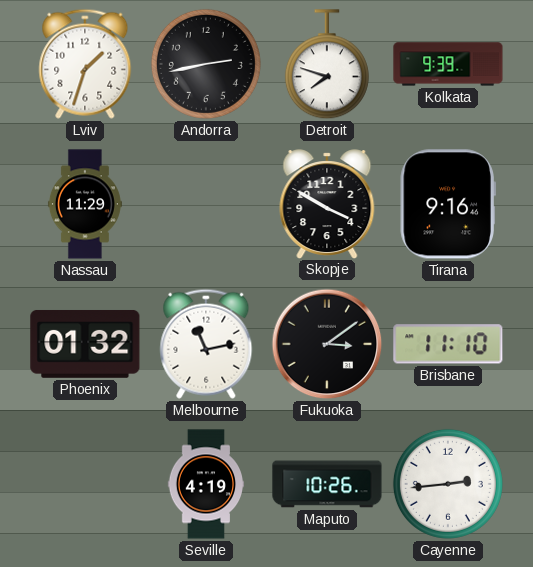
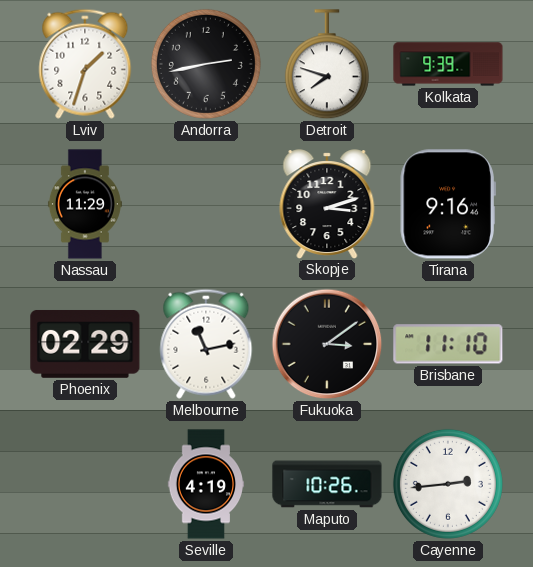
Skopje: 3:50 -> 3:12 (327, 204)
Phoenix: 01:32 -> 02:29 (85, 344)
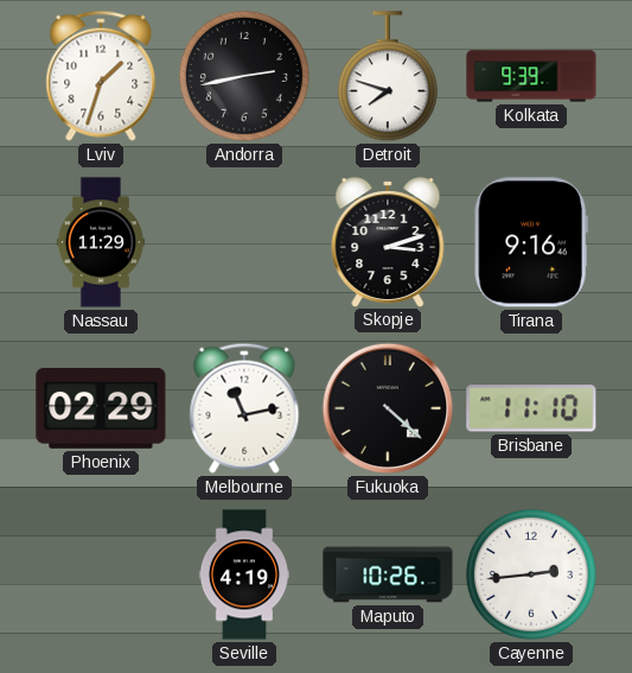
Fukuoka: 3:09 -> 4:22 (388, 408)
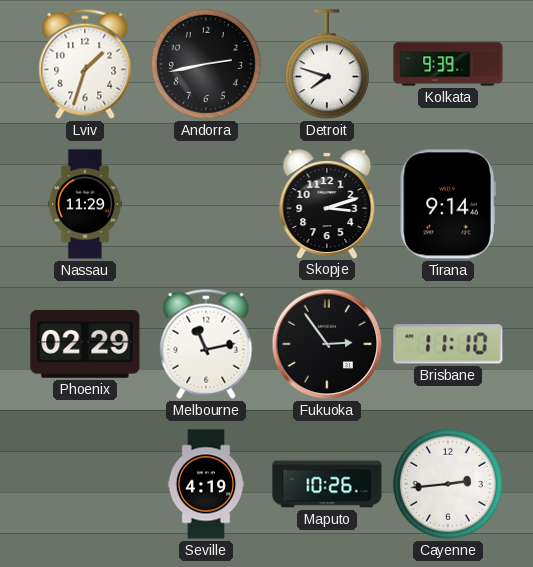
Tirana: 9:16 -> 9:14 (448, 204)
Fukuoka: 4:22 -> 2:54 (327, 344)
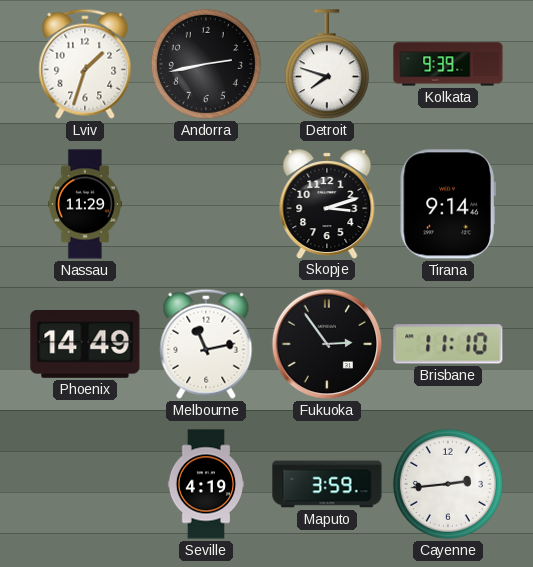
Phoenix: 02:29 -> 14:49 (85, 344)
Maputo: 10:26 -> 3:59 (327, 484)
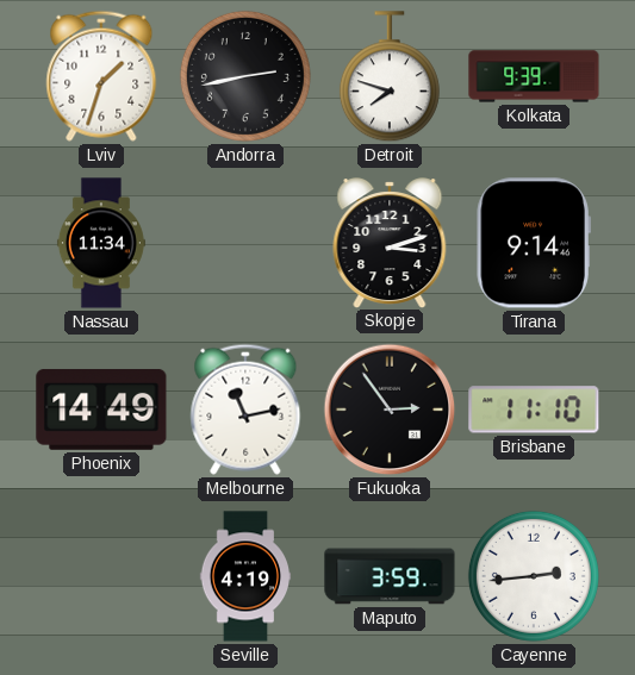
Nassau: 11:29 -> 11:34 (101, 243)
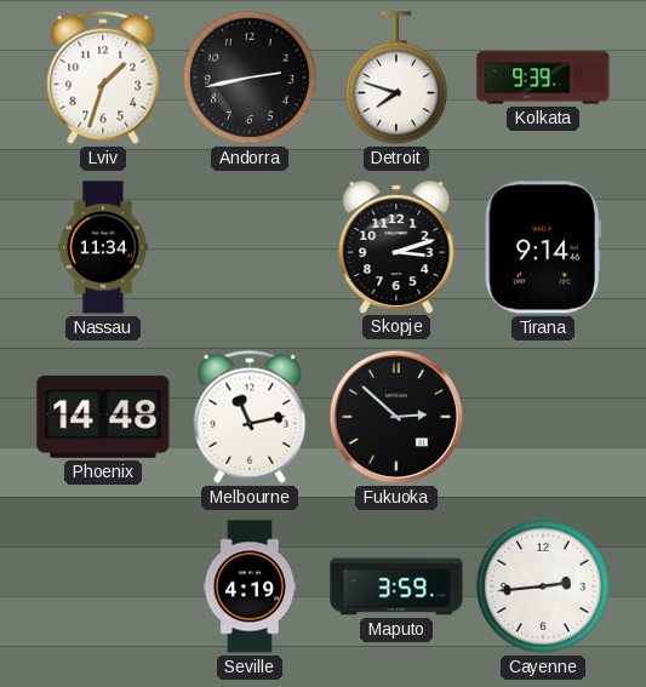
Phoenix: 14:49 -> 14:48 (103, 417)
Fukuoka: 2:54 -> 2:52 (396, 417)
Brisbane: 11:10 -> none (534, 410)
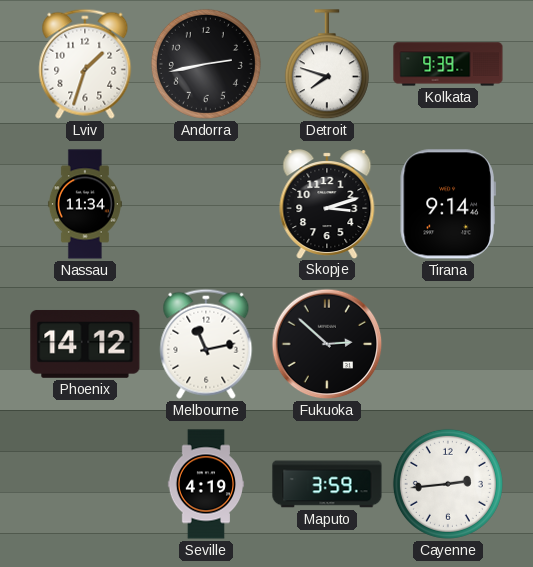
Phoenix: 14:48 -> 14:12 (85, 344)
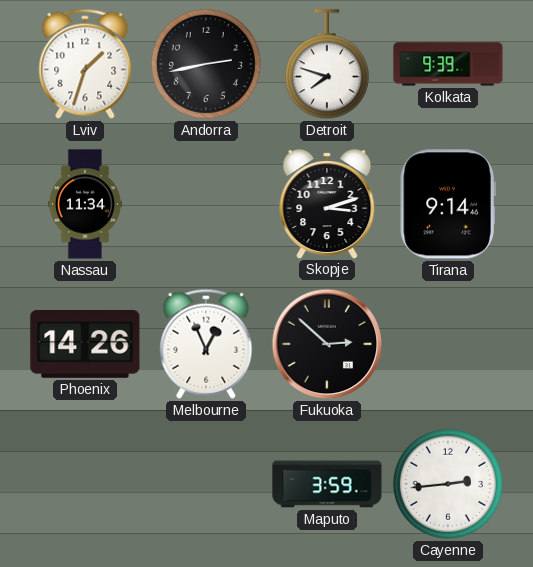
Phoenix: 14:12 -> 14:26 (85, 344)
Melbourne: 11:13 -> 12:56 (206, 344)
Seville: 4:19 -> none (206, 484)
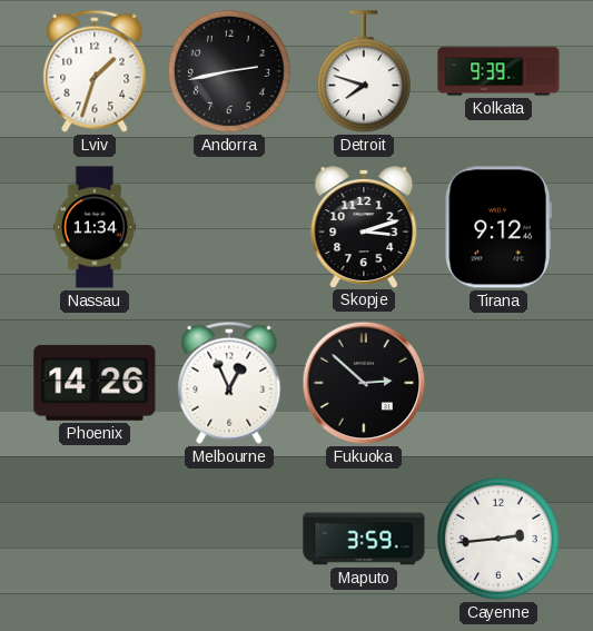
Tirana: 9:14 -> 9:12 (498, 227)
